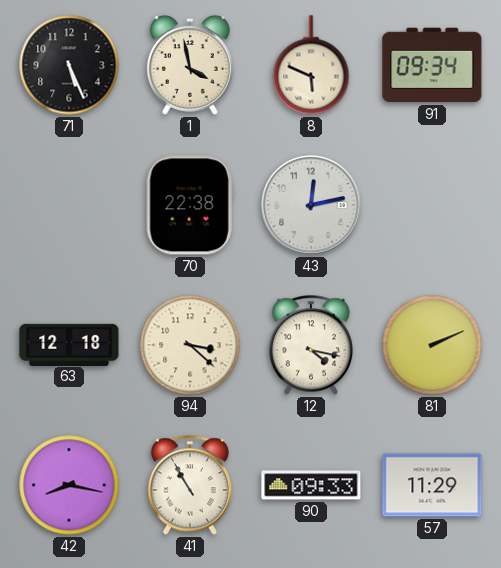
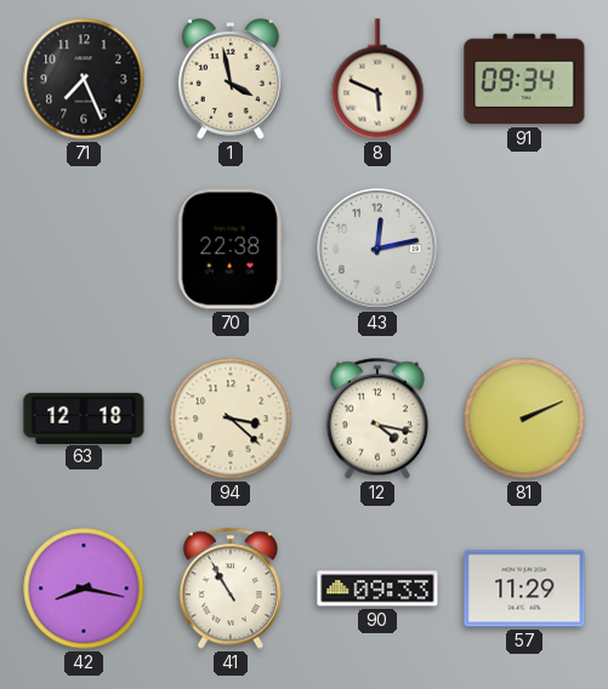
71: 5:26 -> 7:26 (84, 79)
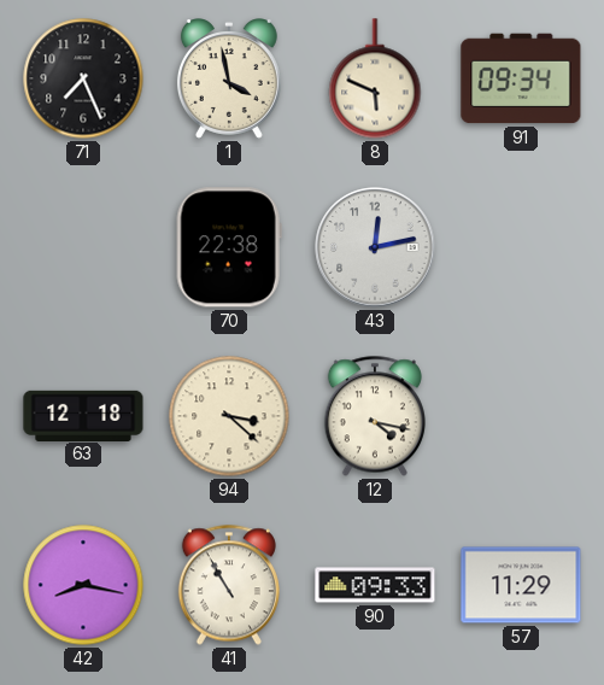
81: 2:11 -> none (524, 418)
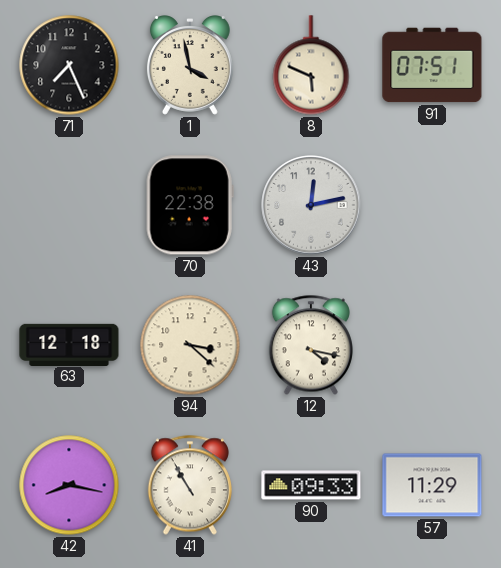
91: 09:34 -> 07:51 (432, 65)
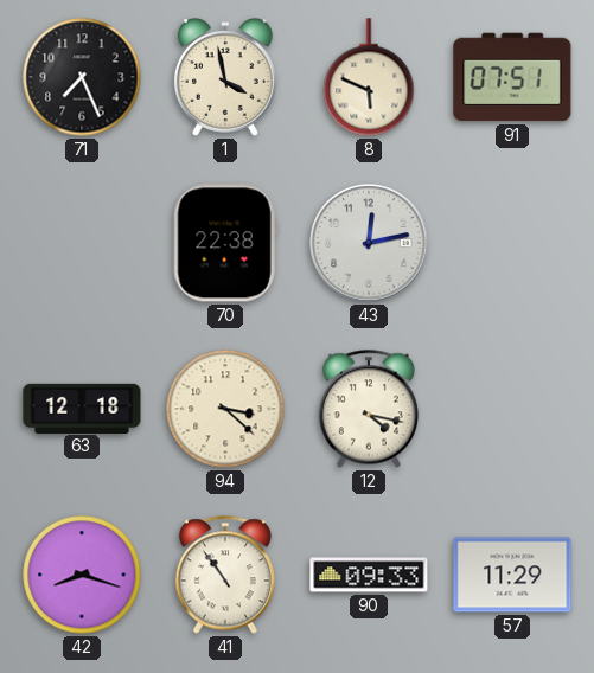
42: 8:17 -> 8:18 (82, 575)
41: 10:55 -> 10:54 (225, 575)
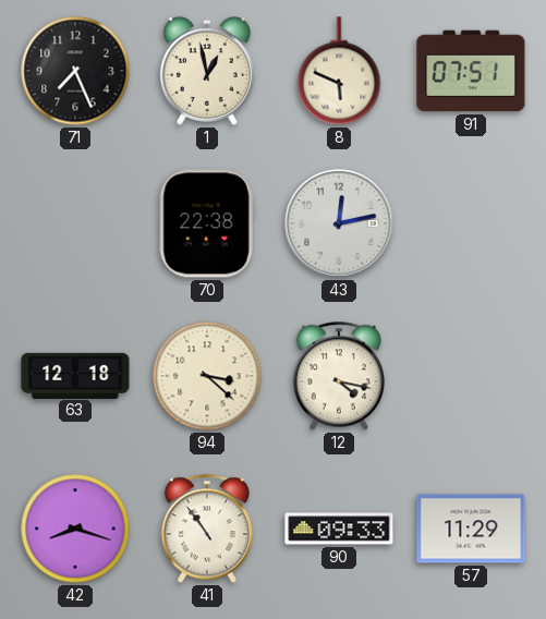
1: 3:58 -> 12:58 (207, 71)
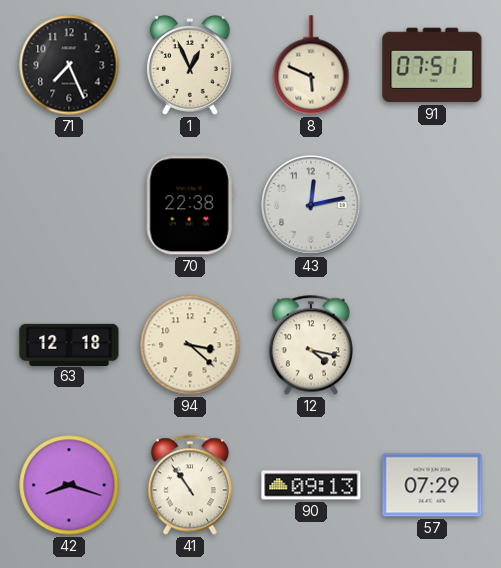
1: 12:58 -> 12:56 (190, 65)
90: 09:33 -> 09:13 (311, 485)
57: 11:29 -> 07:29 (432, 485)
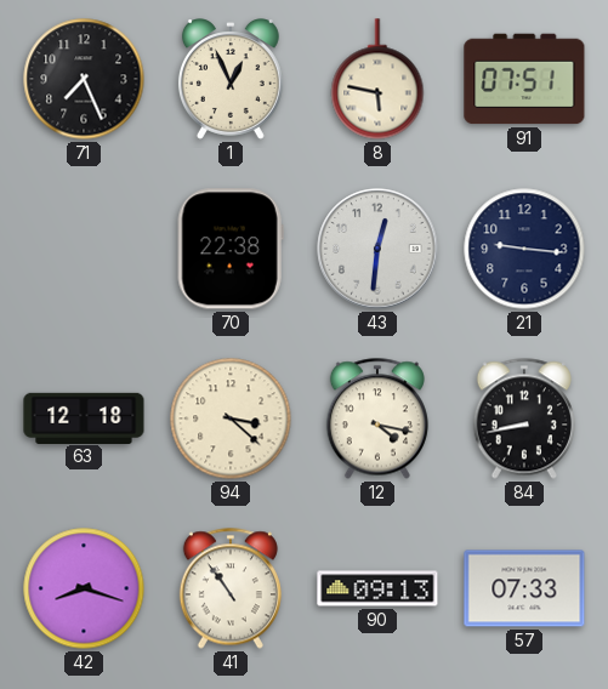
8: 5:49 -> 5:47 (377, 79)
43: 12:13 -> 12:31 (377, 249)
21: none -> 9:16 (524, 249)
84: none -> 8:43 (524, 418)
57: 07:29 -> 07:33 (524, 588)
